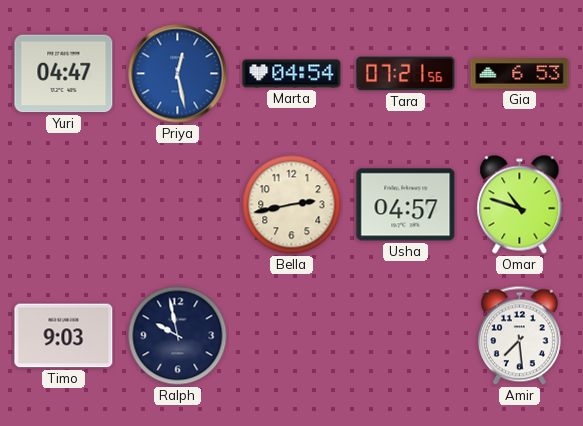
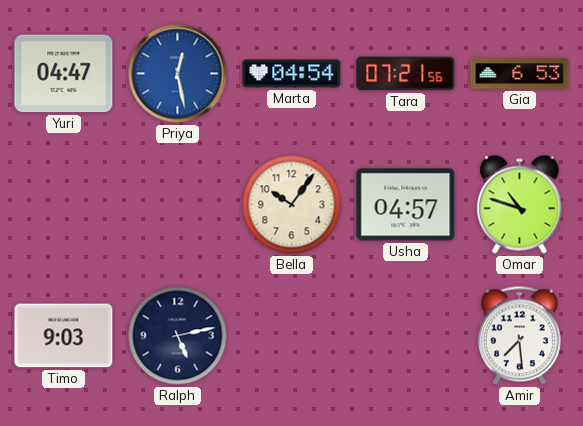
Bella: 2:43 -> 10:06 (292, 205)
Ralph: 9:58 -> 5:13 (178, 336)
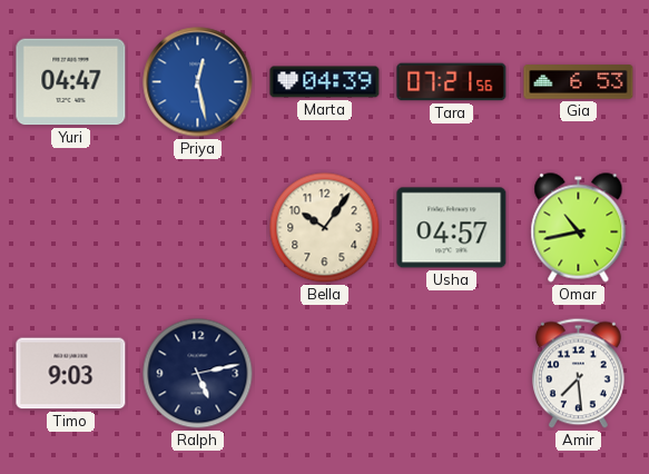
Marta: 04:54 -> 04:39 (325, 82)
Omar: 10:48 -> 10:43 (579, 228)
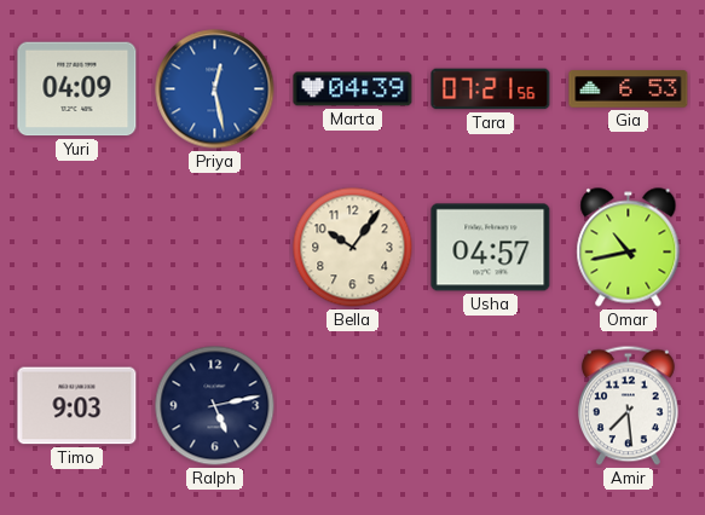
Yuri: 04:47 -> 04:09 (77, 89)
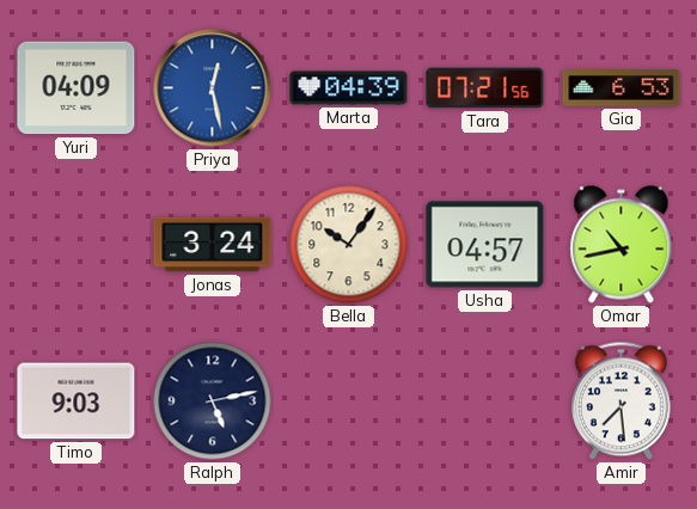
Jonas: none -> 3:24 (213, 245)
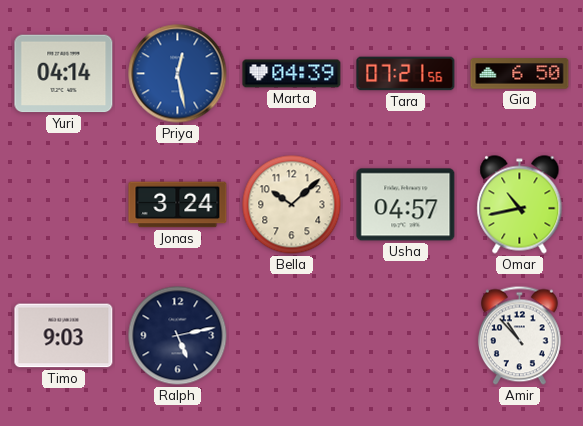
Yuri: 04:09 -> 04:14 (64, 74)
Gia: 6:53 -> 6:50 (520, 74)
Bella: 10:06 -> 10:08 (292, 205)
Amir: 7:29 -> 10:53 (519, 336)
